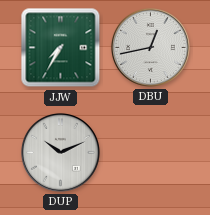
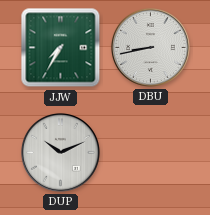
DBU: 12:43 -> 8:43 (150, 47)
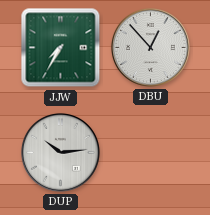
DBU: 8:43 -> 12:53 (150, 47)
DUP: 10:11 -> 10:14 (60, 152)
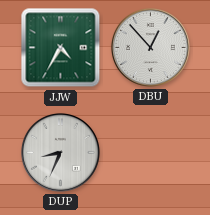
JJW: 7:35 -> 4:35 (61, 48)
DUP: 10:14 -> 8:34 (60, 152)
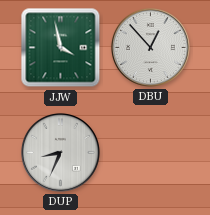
JJW: 4:35 -> 3:58 (61, 48)
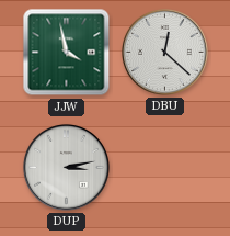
DBU: 12:53 -> 12:22 (164, 52)
DUP: 8:34 -> 3:13 (66, 167)
